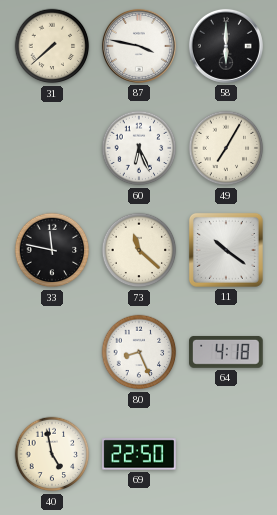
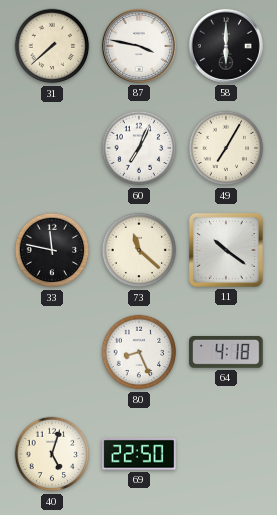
60: 6:26 -> 7:04 (139, 148)
40: 4:58 -> 5:03 (52, 454)
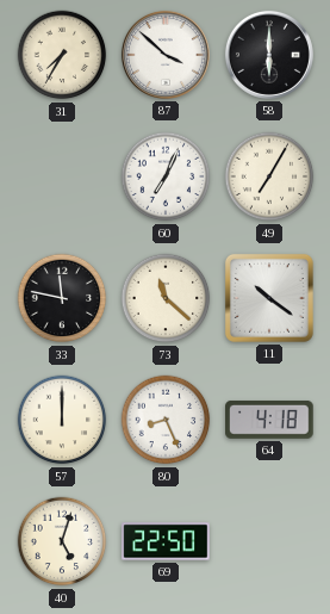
31: 7:38 -> 7:35 (62, 55)
87: 3:47 -> 3:52 (166, 55)
57: none -> 12:00 (62, 420)
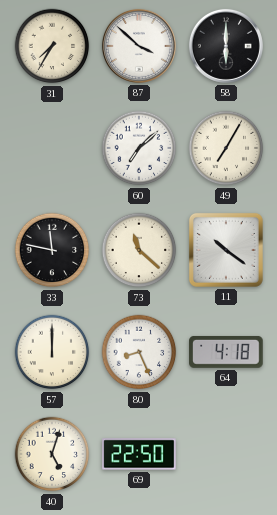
60: 7:04 -> 7:08 (139, 148)
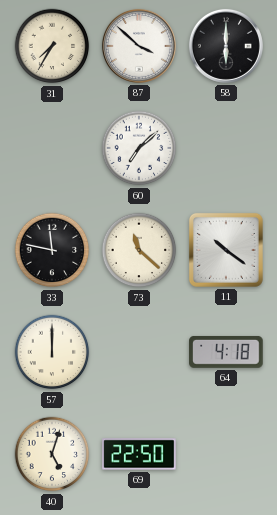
49: 7:05 -> none (226, 148)
80: 8:26 -> none (139, 352)
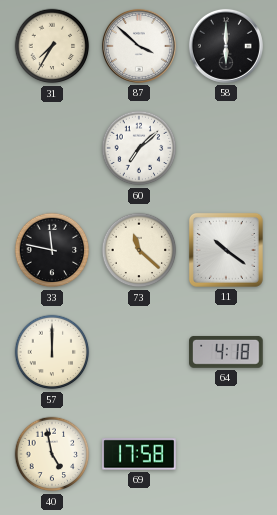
40: 5:03 -> 4:58 (52, 454)
69: 22:50 -> 17:58 (139, 454)
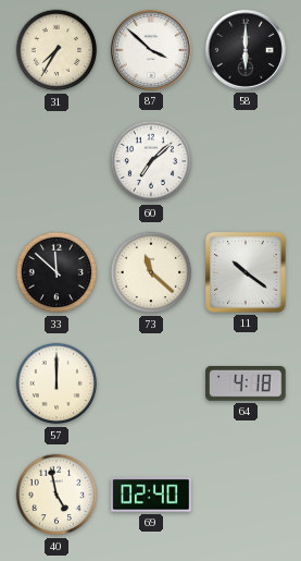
33: 11:47 -> 11:52 (57, 272)
69: 17:58 -> 02:40 (151, 495)
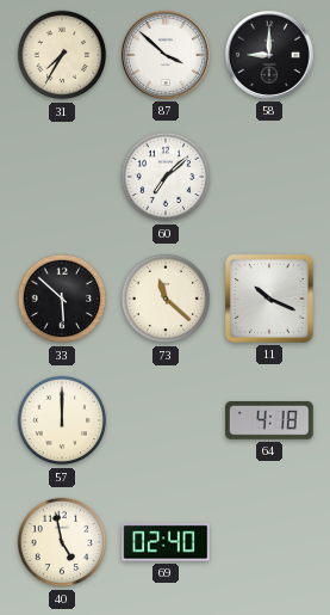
58: 6:00 -> 9:00 (269, 55)
33: 11:52 -> 5:52 (62, 299)
11: 10:21 -> 10:19 (269, 299)
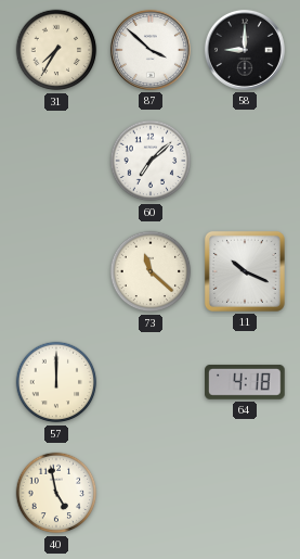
33: 5:52 -> none (62, 299)
69: 02:40 -> none (166, 542)
